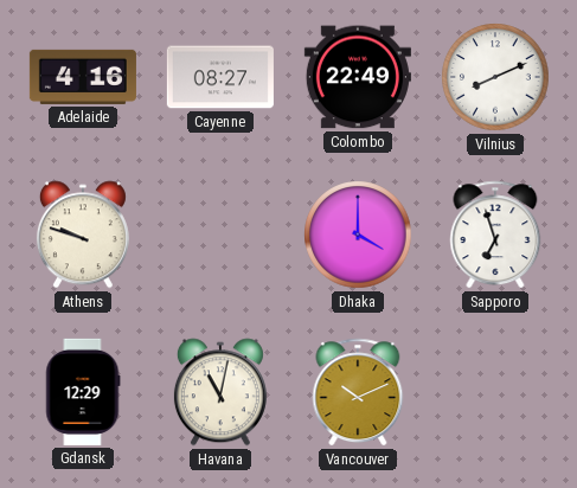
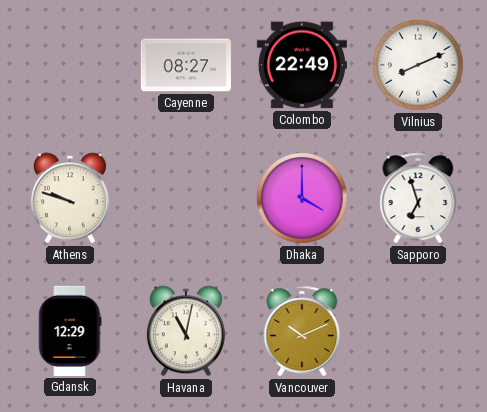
Adelaide: 4:16 -> none (83, 77)
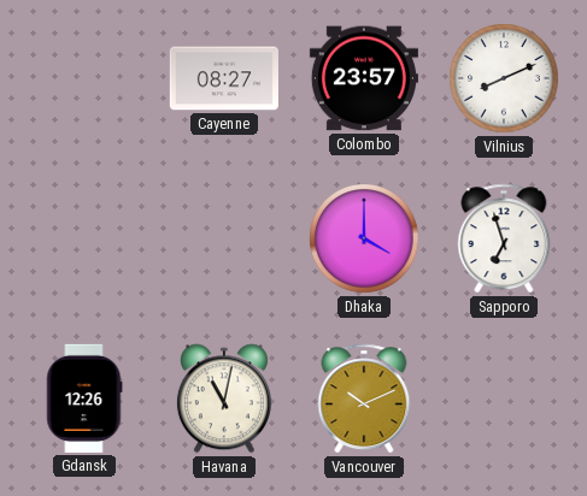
Colombo: 22:49 -> 23:57 (364, 78)
Athens: 9:48 -> none (70, 198)
Gdansk: 12:29 -> 12:26 (84, 398)
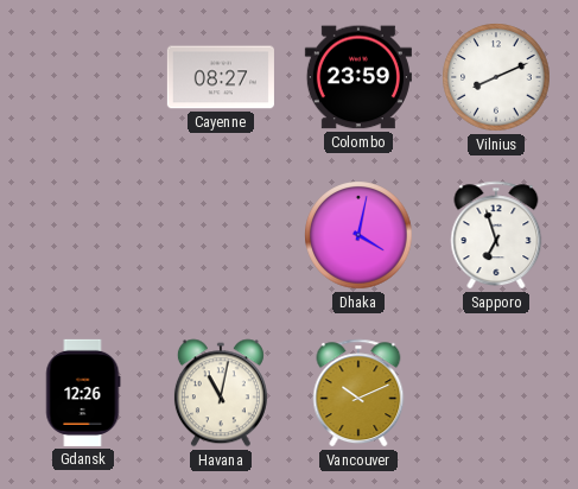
Colombo: 23:57 -> 23:59 (358, 77)
Dhaka: 4:00 -> 4:02 (358, 235)
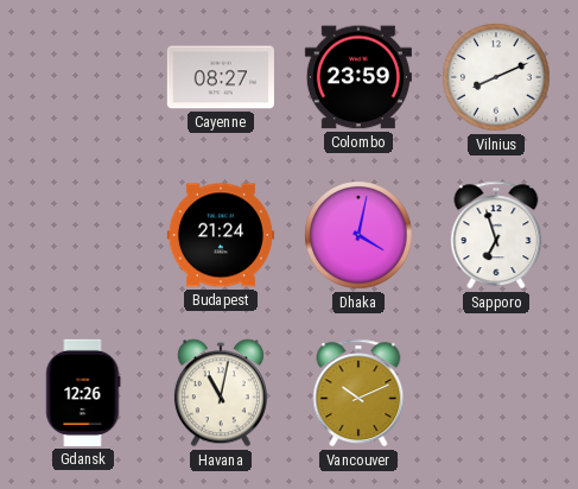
Budapest: none -> 21:24 (221, 235)
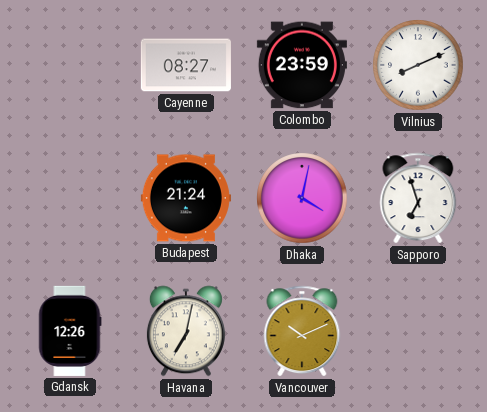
Havana: 11:02 -> 7:02 (186, 331)
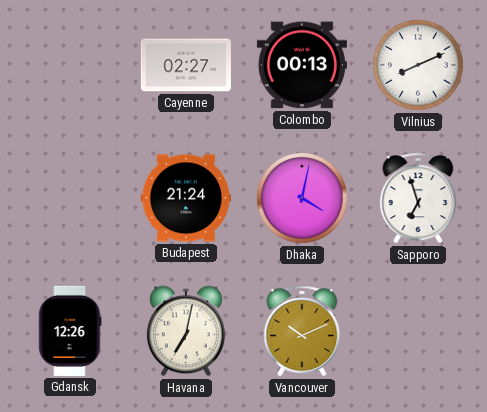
Cayenne: 08:27 -> 02:27 (186, 65)
Colombo: 23:59 -> 00:13 (302, 65)
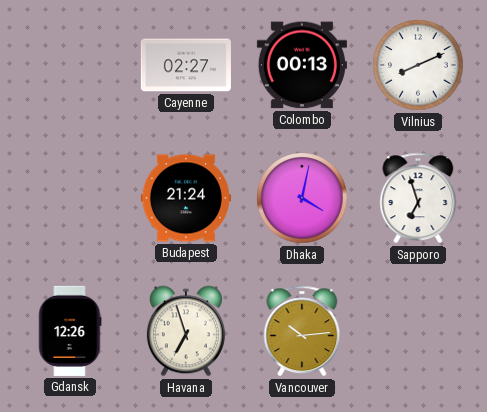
Havana: 7:02 -> 6:57 (186, 331)
Vancouver: 10:11 -> 10:14 (302, 331)
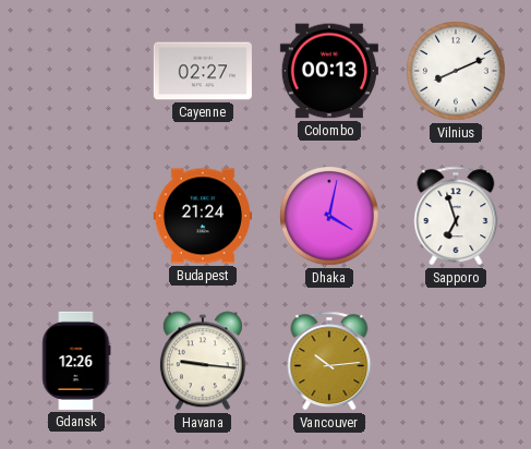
Havana: 6:57 -> 9:16 (203, 361)
